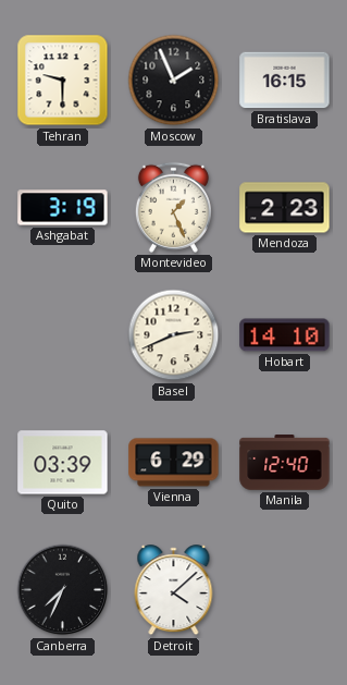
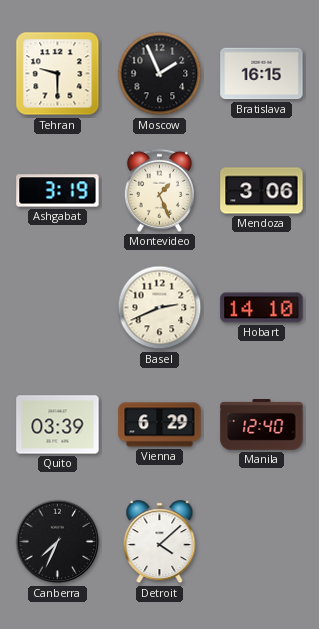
Mendoza: 2:23 -> 3:06 (262, 191)
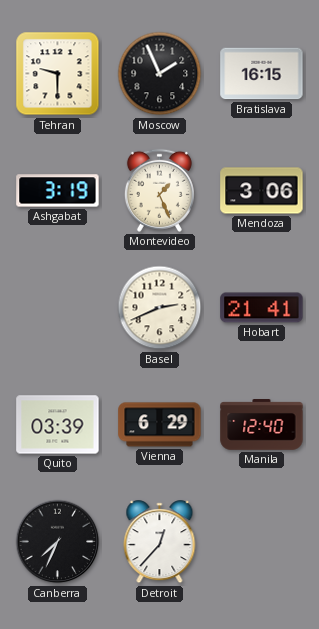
Hobart: 14:10 -> 21:41 (262, 308)
Detroit: 4:08 -> 12:37 (160, 542)
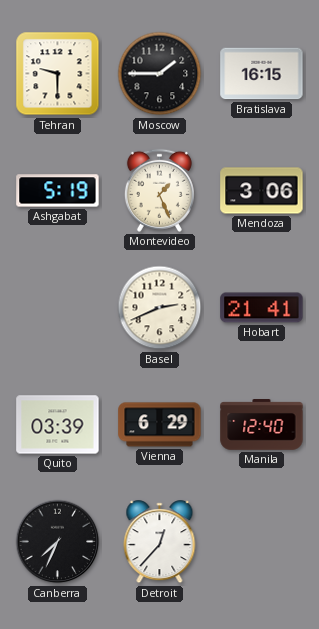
Moscow: 1:56 -> 1:45 (160, 74)
Ashgabat: 3:19 -> 5:19 (58, 191)
